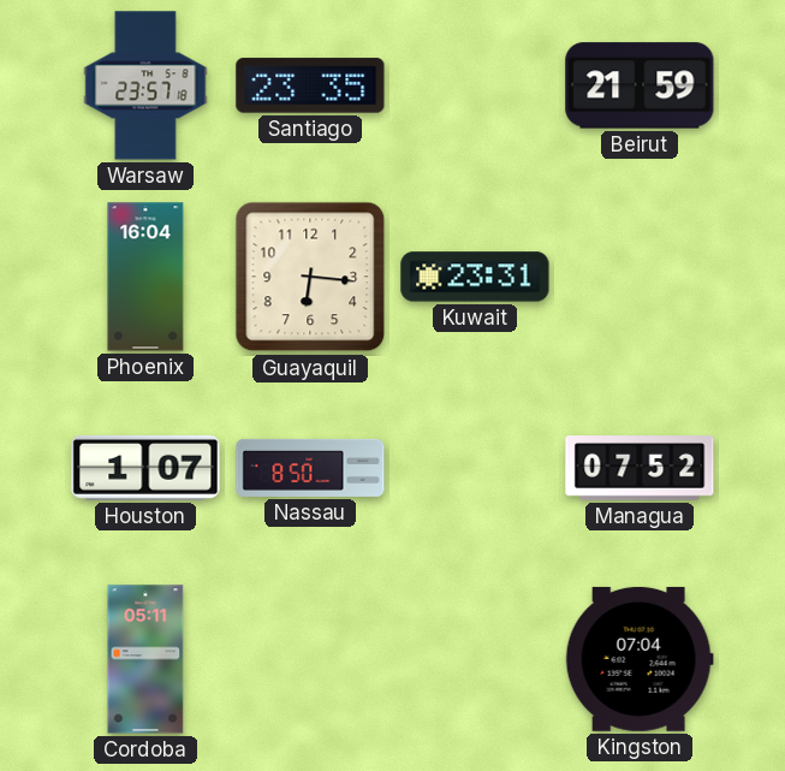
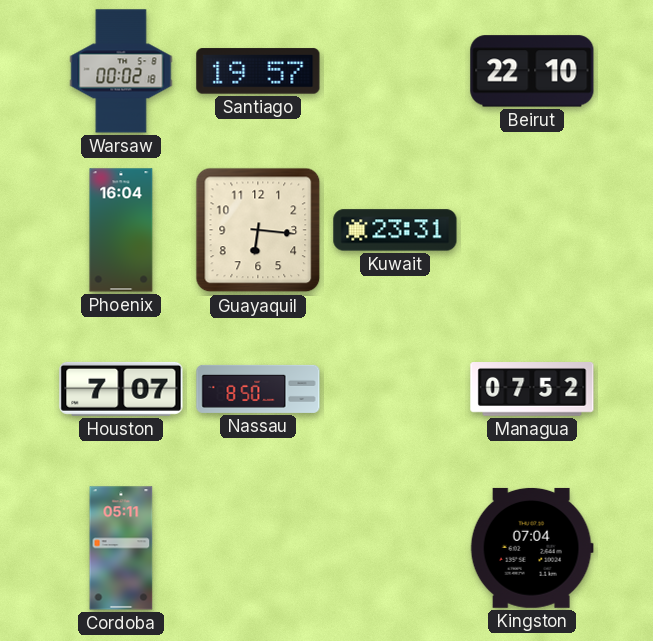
Warsaw: 23:57 -> 00:02 (121, 71)
Santiago: 23:35 -> 19:57 (258, 71)
Beirut: 21:59 -> 22:10 (532, 71)
Houston: 1:07 -> 7:07 (121, 389)
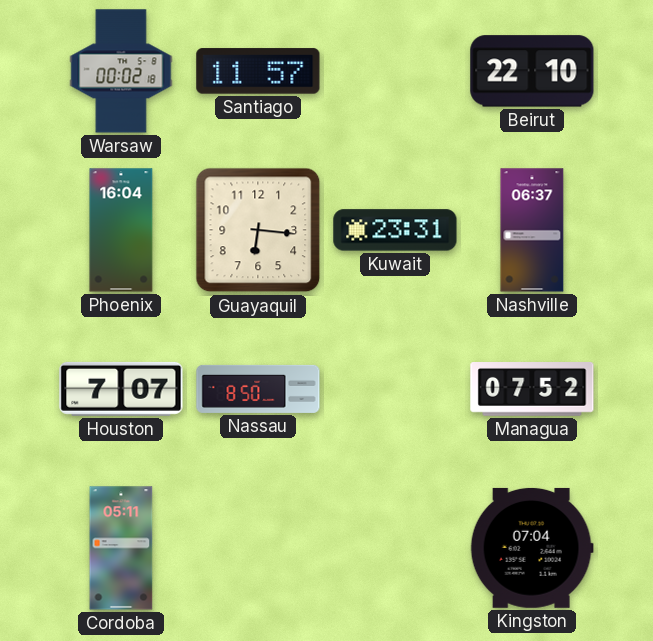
Santiago: 19:57 -> 11:57 (258, 71)
Nashville: none -> 06:37 (532, 230)
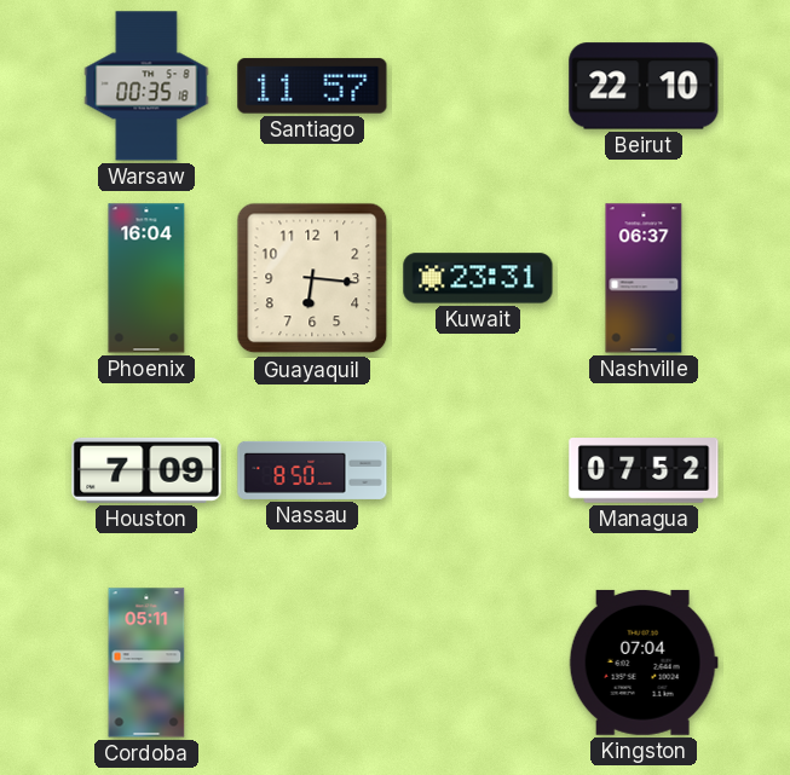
Warsaw: 00:02 -> 00:35 (146, 86)
Houston: 7:07 -> 7:09 (146, 470)
